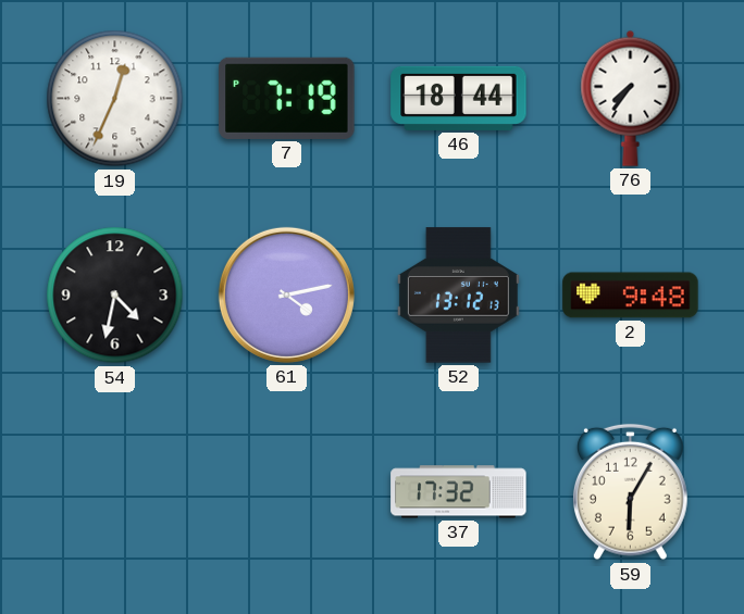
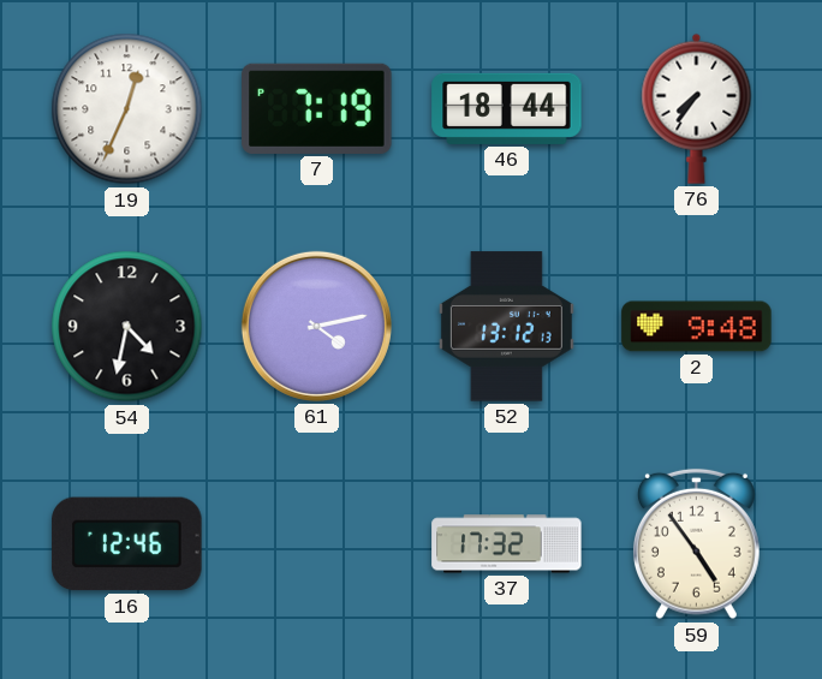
16: none -> 12:46 (127, 544)
59: 6:05 -> 4:54 (696, 544)
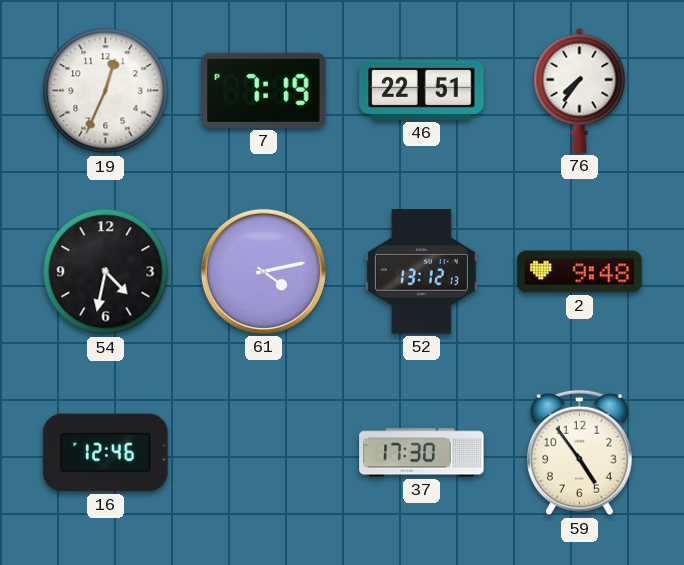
46: 18:44 -> 22:51 (422, 90)
37: 17:32 -> 17:30 (422, 453)
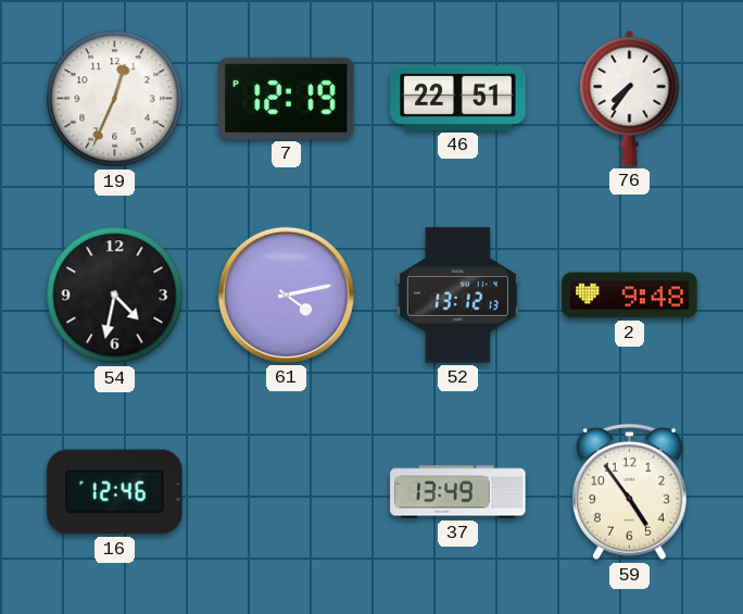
7: 7:19 -> 12:19 (287, 98)
37: 17:30 -> 13:49 (458, 492)
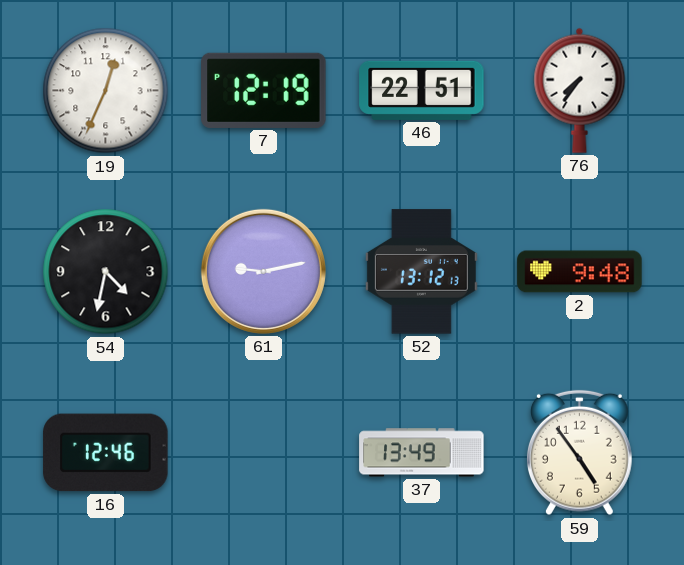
61: 4:13 -> 9:13 (263, 271)
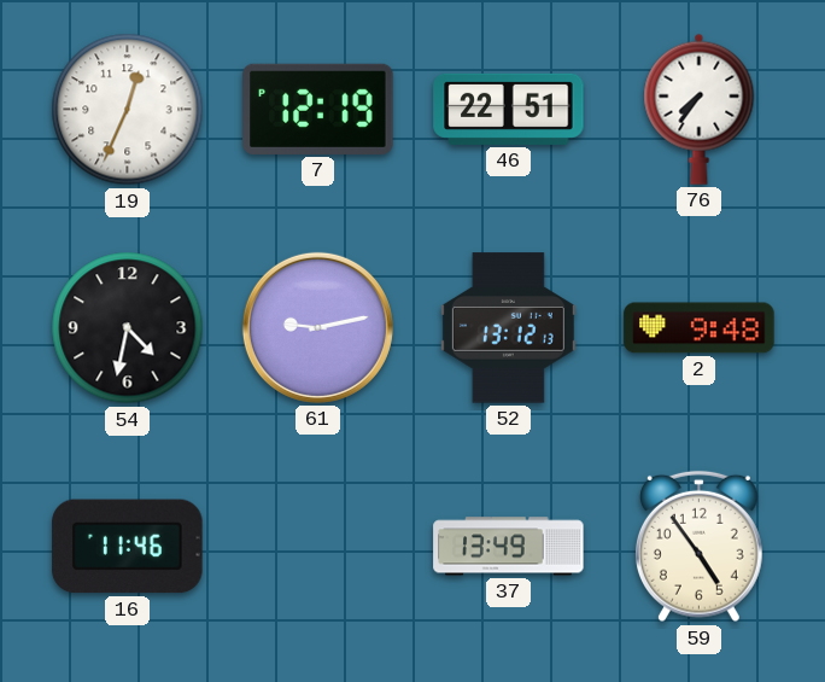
16: 12:46 -> 11:46 (128, 547)
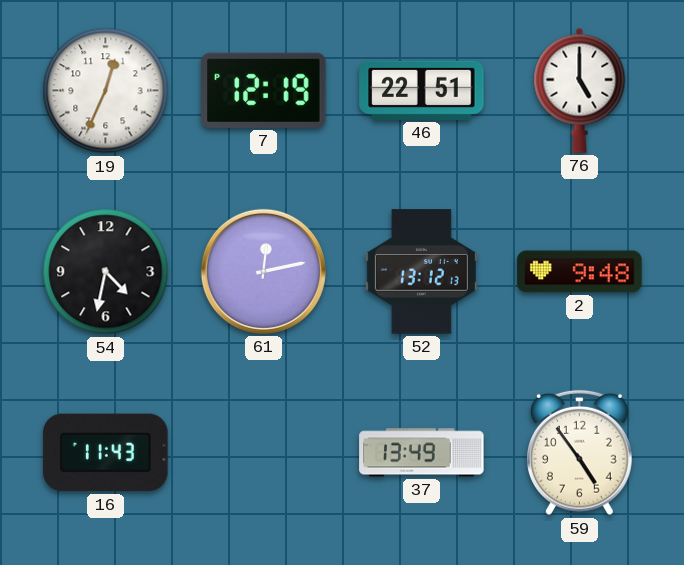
76: 7:36 -> 5:00 (580, 90)
61: 9:13 -> 12:13 (263, 271)
16: 11:46 -> 11:43 (106, 453)
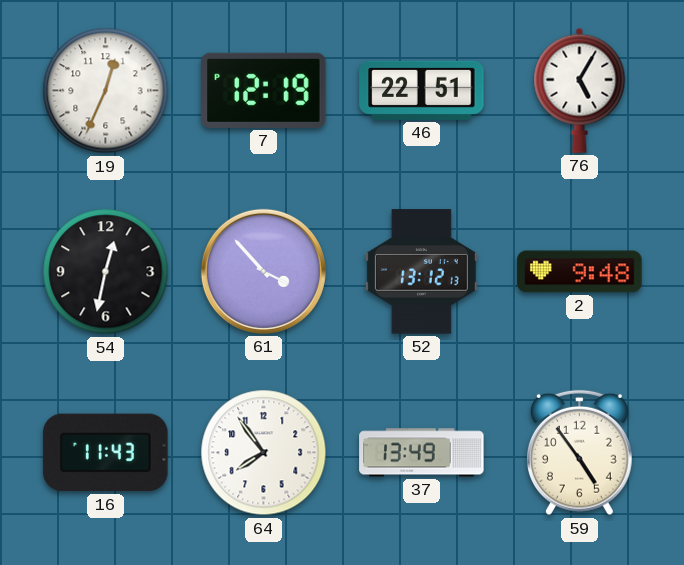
76: 5:00 -> 5:05 (580, 90)
54: 4:32 -> 12:32 (106, 272)
61: 12:13 -> 3:53 (263, 271)
64: none -> 7:54 (264, 453)
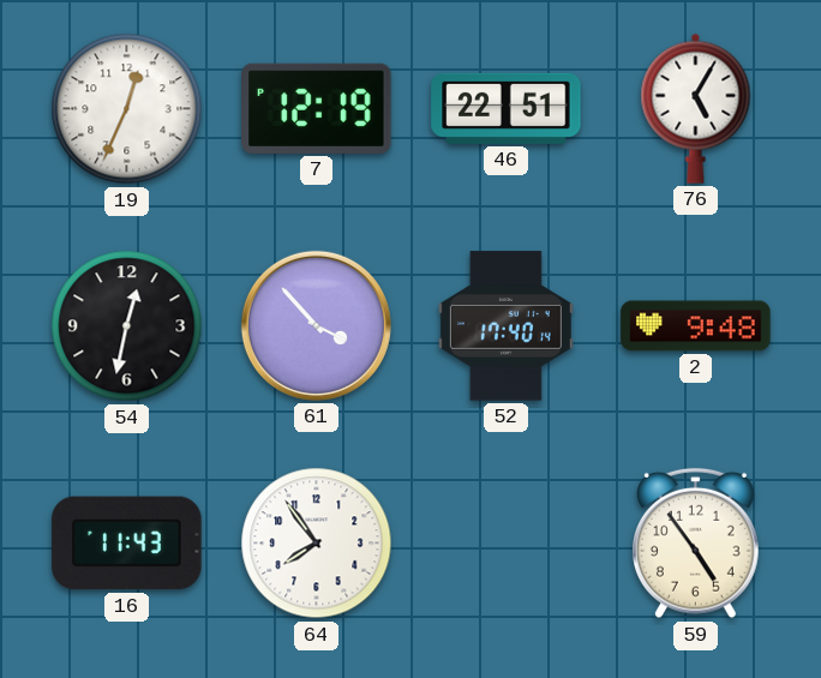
52: 13:12 -> 17:40 (505, 326)
37: 13:49 -> none (422, 453)
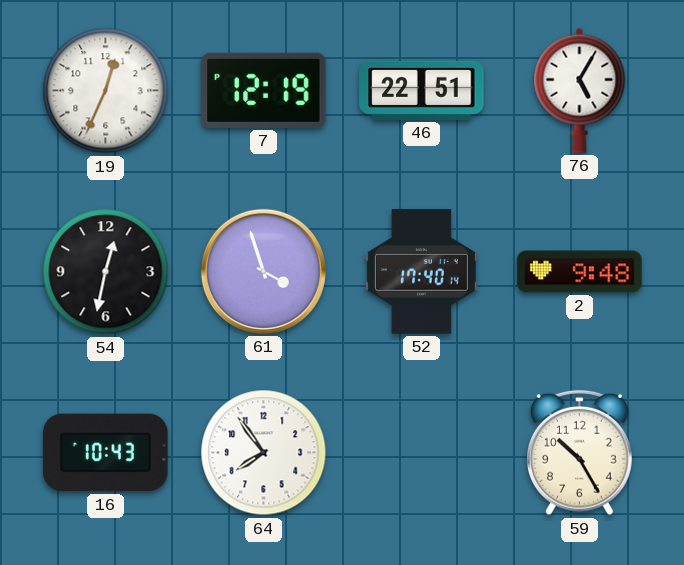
61: 3:53 -> 3:57 (263, 271)
16: 11:43 -> 10:43 (106, 453)
59: 4:54 -> 10:25 (579, 453)
